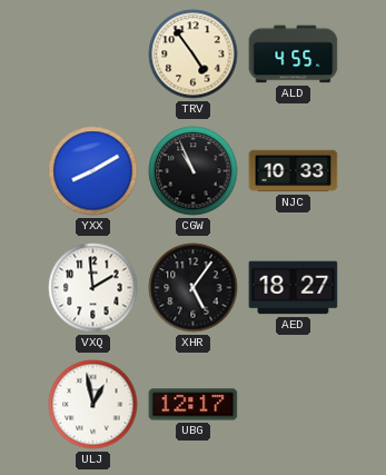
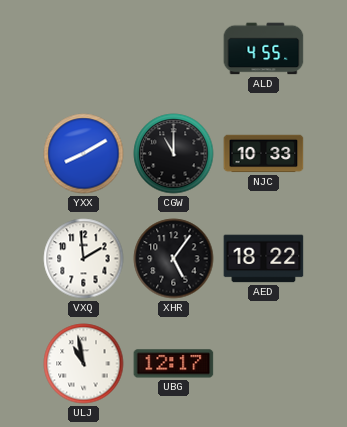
TRV: 4:54 -> none (194, 55)
CGW: 10:56 -> 11:00 (174, 154)
AED: 18:27 -> 18:22 (264, 259)
ULJ: 12:58 -> 10:58 (84, 364)
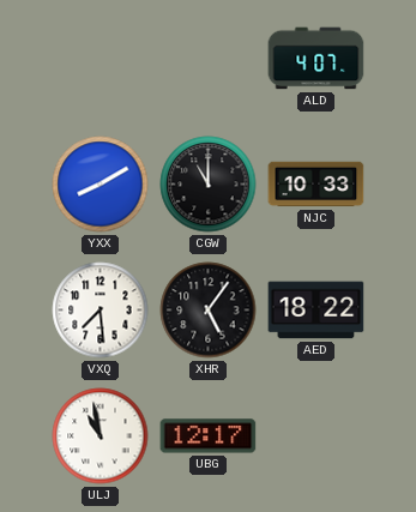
ALD: 4:55 -> 4:07 (316, 59)
VXQ: 1:59 -> 7:29 (101, 311)
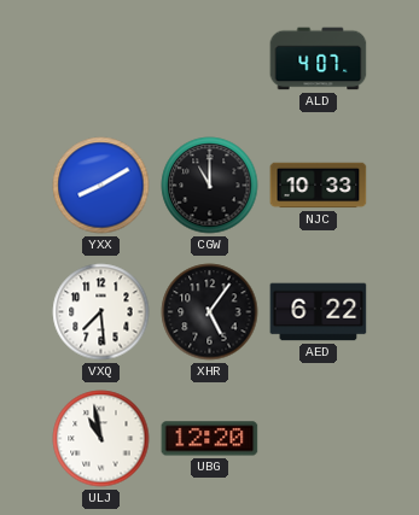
AED: 18:22 -> 6:22 (319, 312)
UBG: 12:17 -> 12:20 (210, 439)
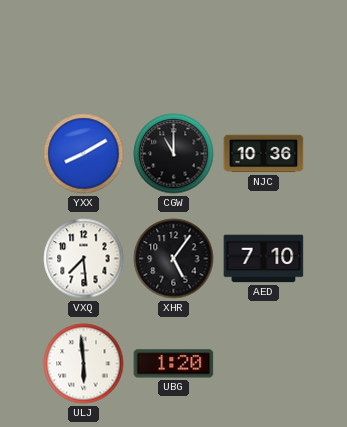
ALD: 4:07 -> none (319, 59)
NJC: 10:33 -> 10:36 (264, 154)
AED: 6:22 -> 7:10 (264, 259)
ULJ: 10:58 -> 5:59 (84, 364)
UBG: 12:20 -> 1:20 (174, 364)
